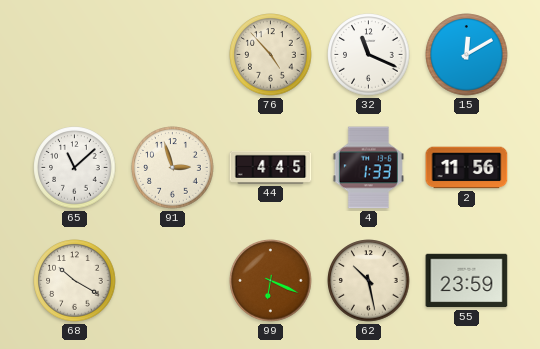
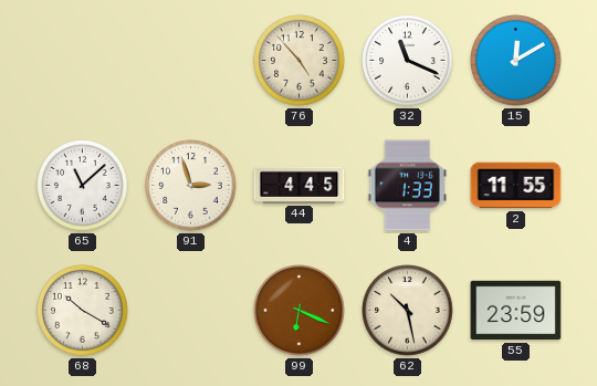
2: 11:56 -> 11:55 (516, 186)
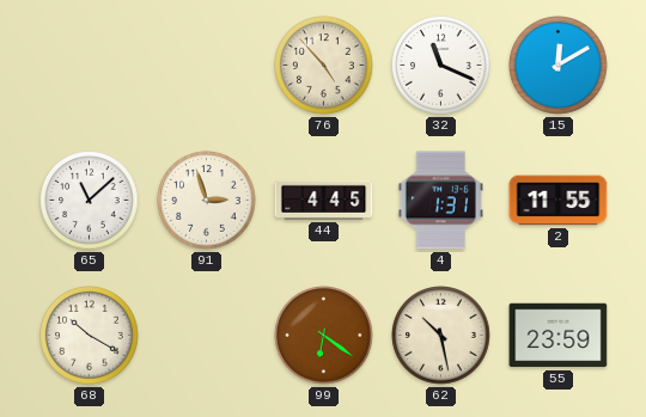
4: 1:33 -> 1:31 (440, 201)
99: 6:19 -> 6:21 (324, 336)
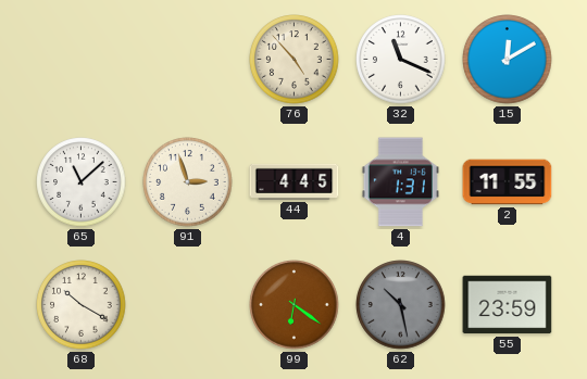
62 dial: cream -> grey (401, 305)
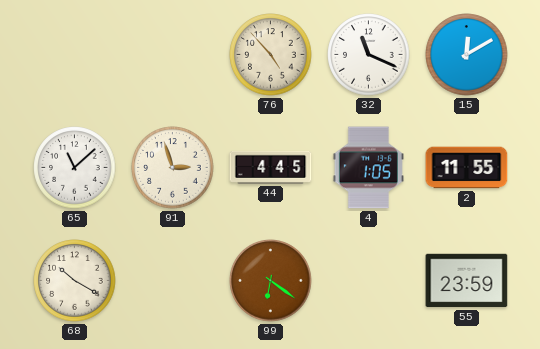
4: 1:31 -> 1:05 (368, 168)
62: 10:28 -> none (401, 305)
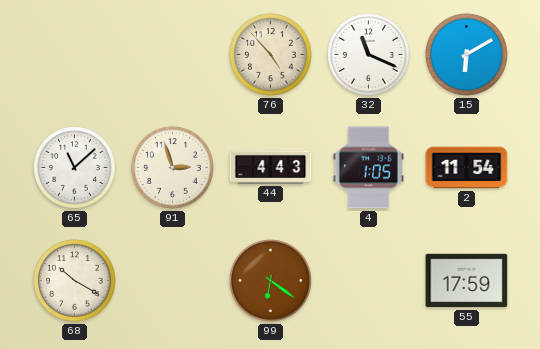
15: 12:10 -> 6:10 (467, 55)
44: 4:45 -> 4:43 (271, 167)
2: 11:55 -> 11:54 (467, 168)
55: 23:59 -> 17:59 (467, 281)
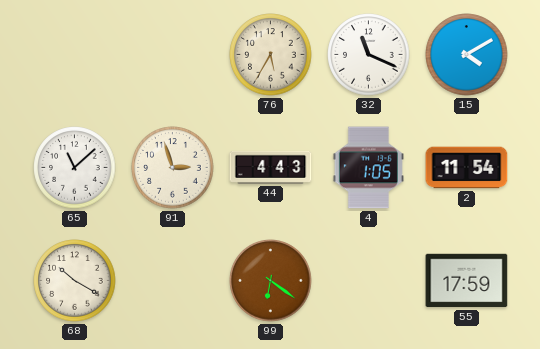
76: 4:53 -> 5:35 (271, 55)
15: 6:10 -> 4:10 (467, 55)
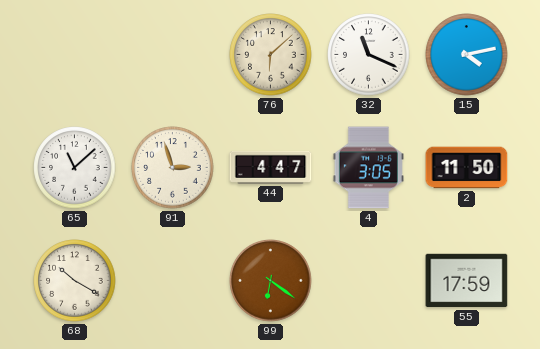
76: 5:35 -> 6:08 (271, 55)
15: 4:10 -> 4:13 (467, 55)
44: 4:43 -> 4:47 (271, 167)
4: 1:05 -> 3:05 (368, 168)
2: 11:54 -> 11:50 (467, 168)
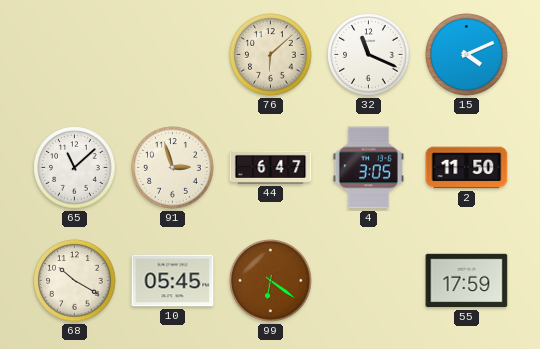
15: 4:13 -> 4:11 (467, 55)
44: 4:47 -> 6:47 (271, 167)
10: none -> 05:45 (173, 281)
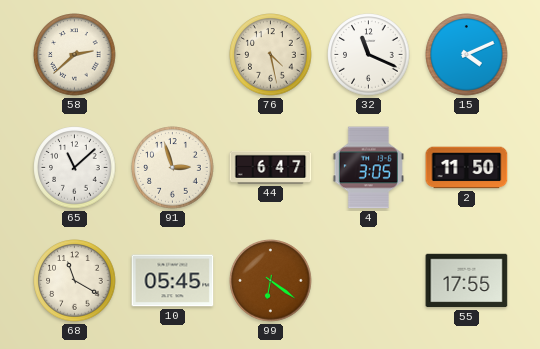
58: none -> 2:38 (75, 55)
76: 6:08 -> 4:28 (271, 55)
68: 10:20 -> 11:20 (75, 281)
55: 17:59 -> 17:55 (467, 281)
